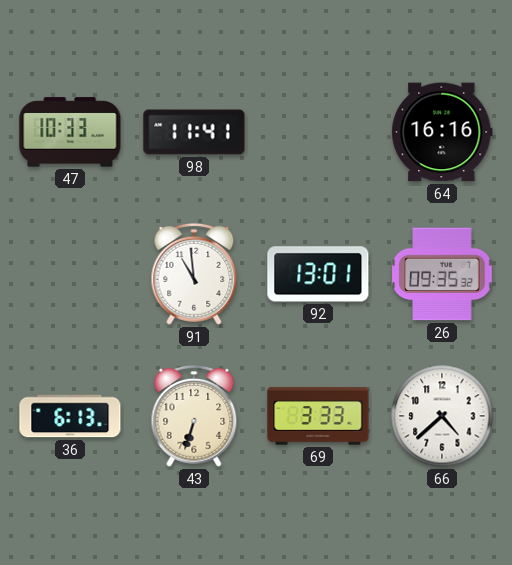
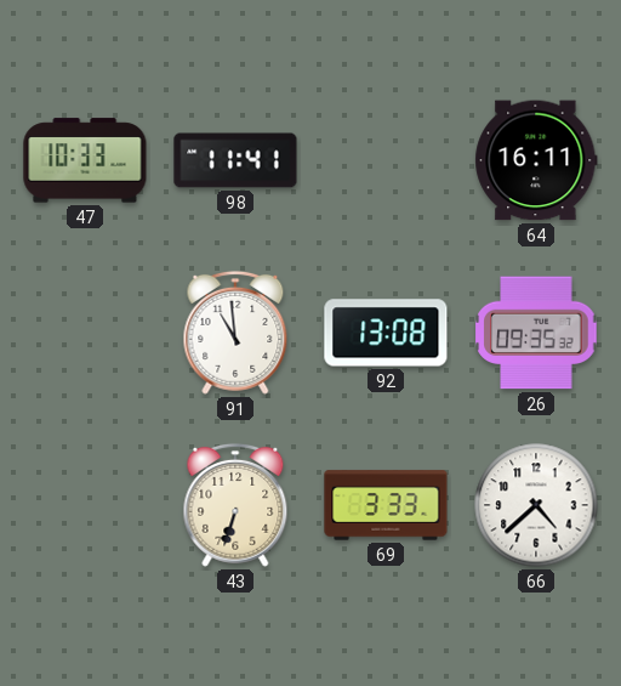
64: 16:16 -> 16:11 (536, 160)
92: 13:01 -> 13:08 (386, 333)
36: 6:13 -> none (70, 416)
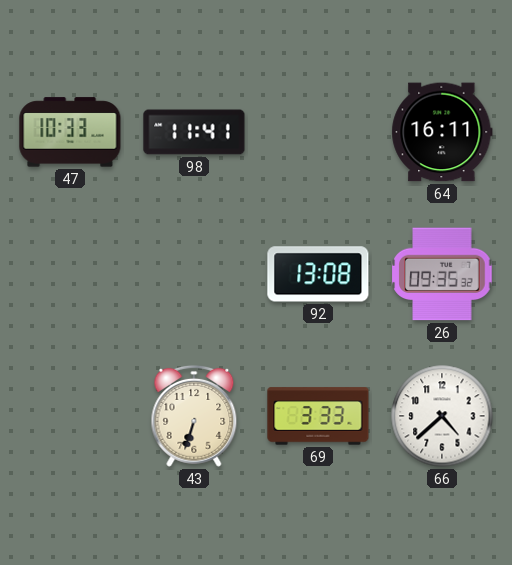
91: 10:59 -> none (235, 333)
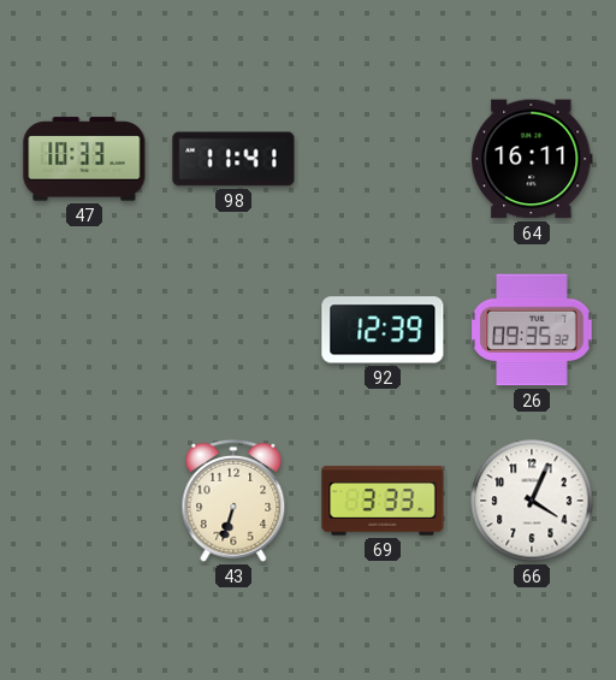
92: 13:08 -> 12:39 (383, 330)
66: 4:38 -> 4:04 (532, 501)
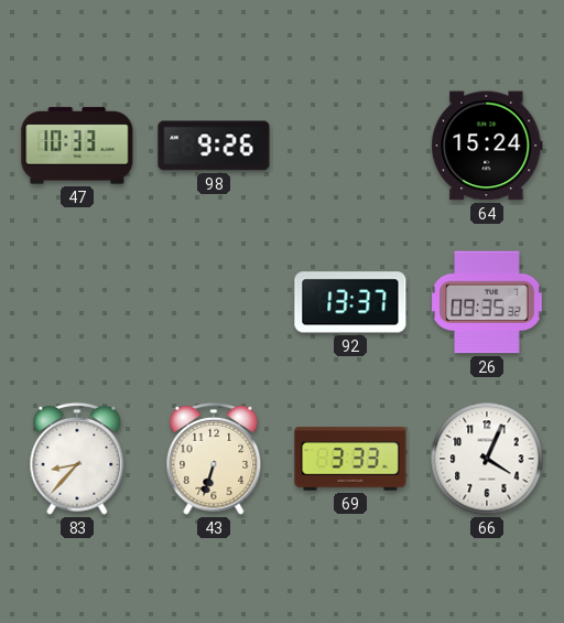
98: 11:41 -> 9:26 (214, 146)
64: 16:11 -> 15:24 (487, 146)
92: 12:39 -> 13:37 (350, 302)
83: none -> 8:37 (77, 459)
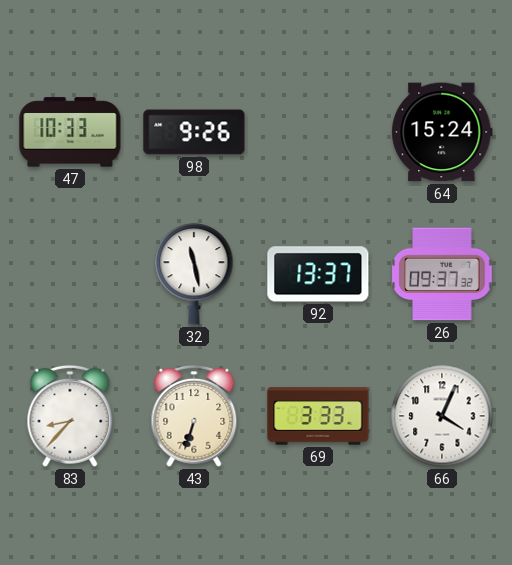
32: none -> 11:28 (194, 274)
26: 09:35 -> 09:37 (442, 274)
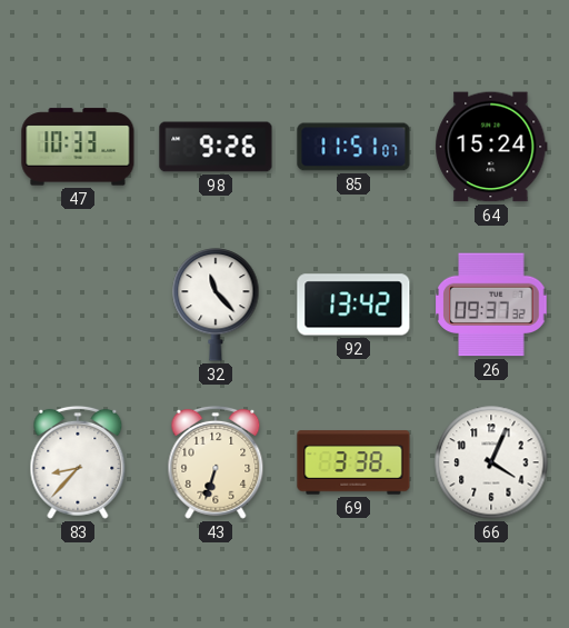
85: none -> 11:51 (353, 147)
32: 11:28 -> 11:23 (216, 305)
92: 13:37 -> 13:42 (353, 305)
69: 3:33 -> 3:38 (353, 462)
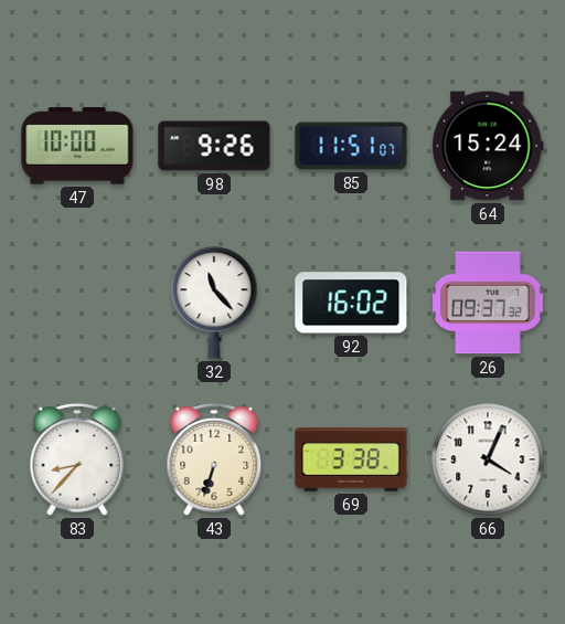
47: 10:33 -> 10:00 (77, 146)
92: 13:42 -> 16:02 (351, 303)
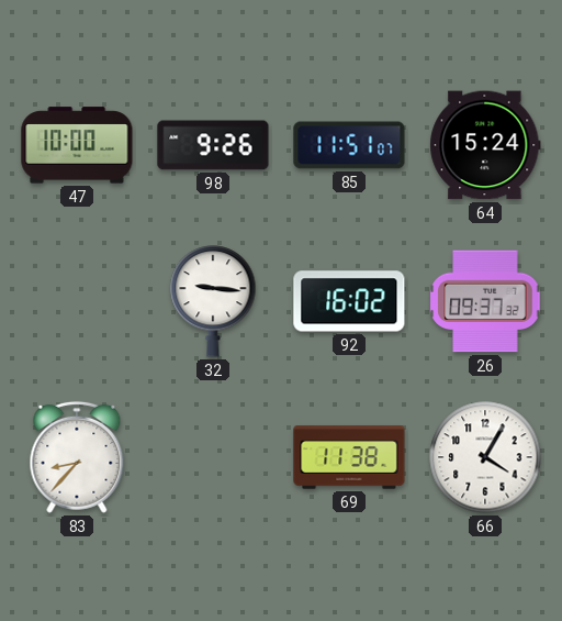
32: 11:23 -> 9:16 (213, 301)
43: 6:33 -> none (214, 459)
69: 3:38 -> 11:38 (349, 457)
66: 4:04 -> 4:05 (485, 457)
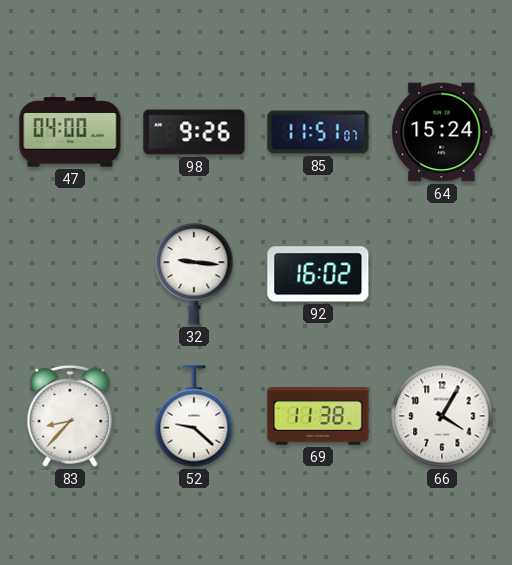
47: 10:00 -> 04:00 (70, 132)
26: 09:37 -> none (485, 301)
52: none -> 9:22 (194, 416)
